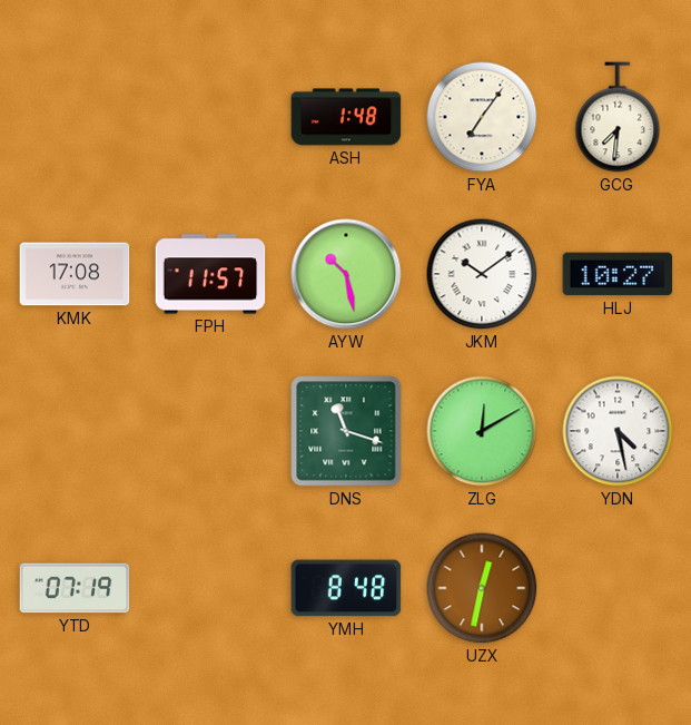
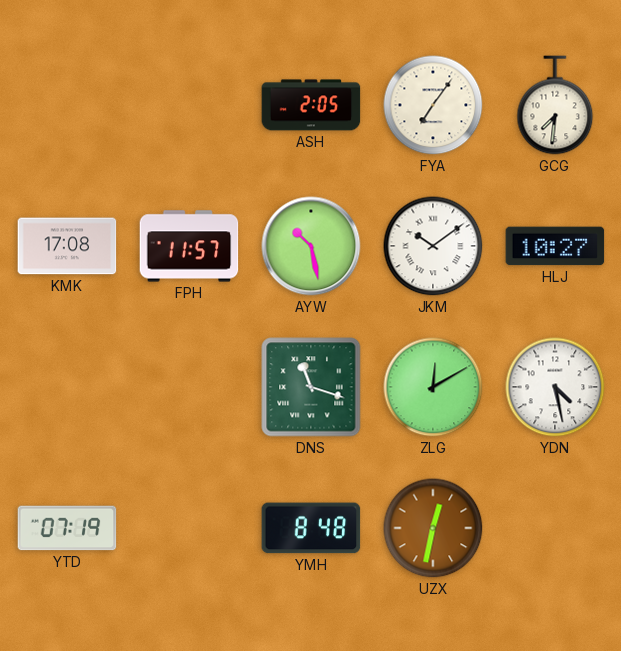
ASH: 1:48 -> 2:05 (311, 105)
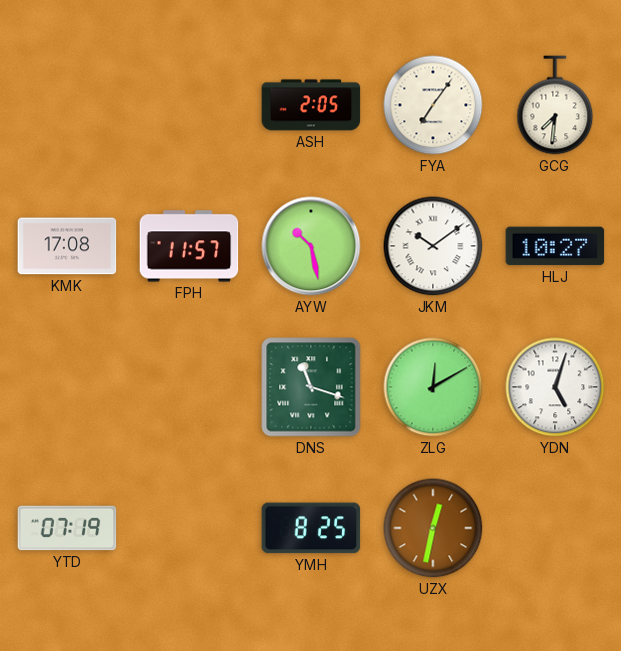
YDN: 4:28 -> 5:03 (555, 387)
YMH: 8:48 -> 8:25 (311, 528)
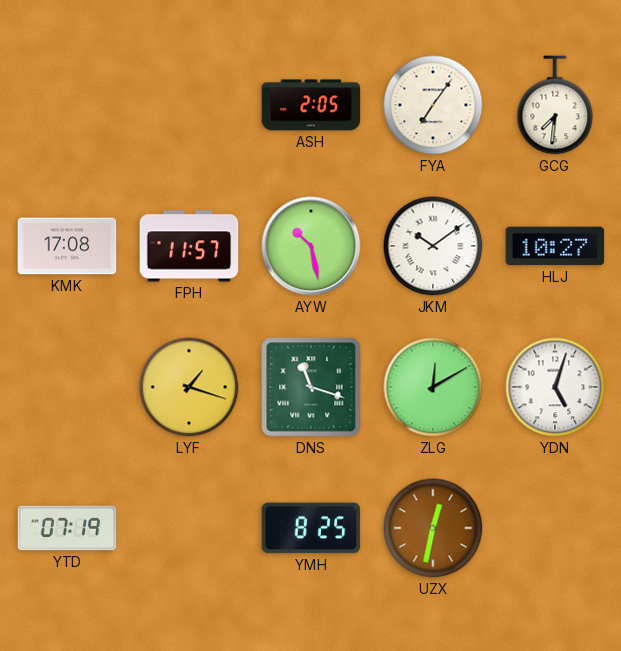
LYF: none -> 1:18 (189, 387)
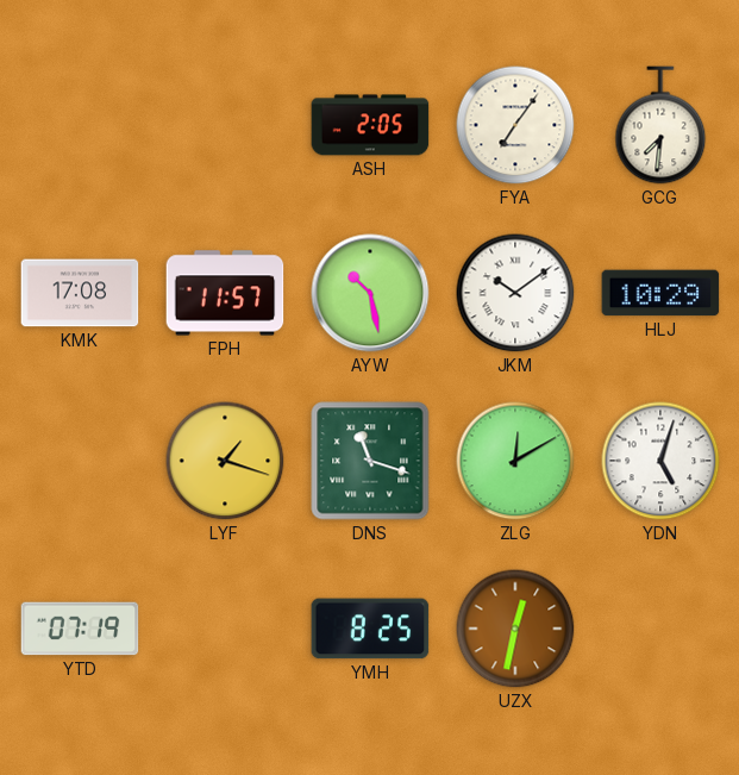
HLJ: 10:27 -> 10:29 (660, 293)
